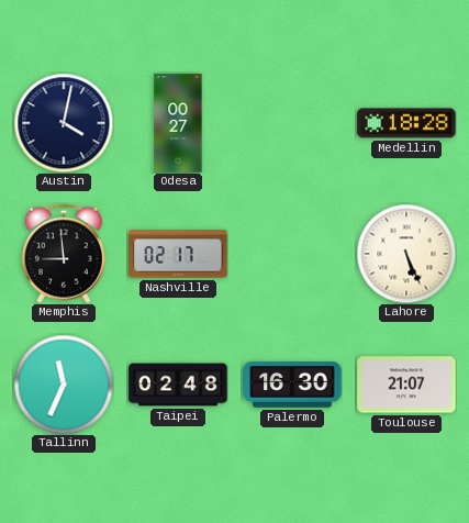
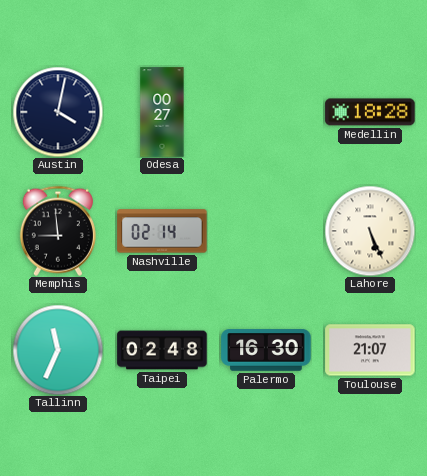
Nashville: 02:17 -> 02:14 (162, 231)
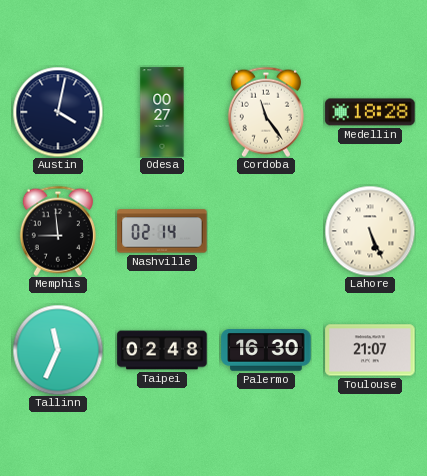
Cordoba: none -> 11:24 (266, 112)
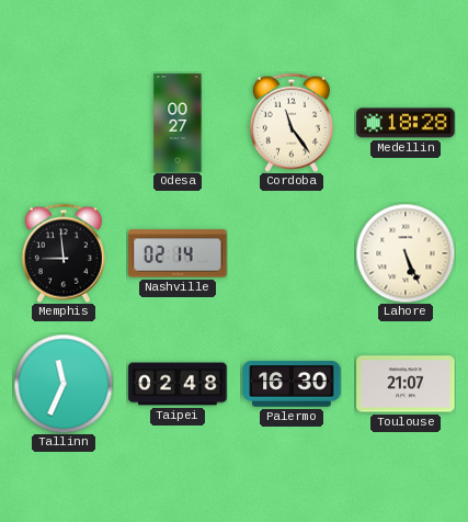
Austin: 4:02 -> none (58, 112)
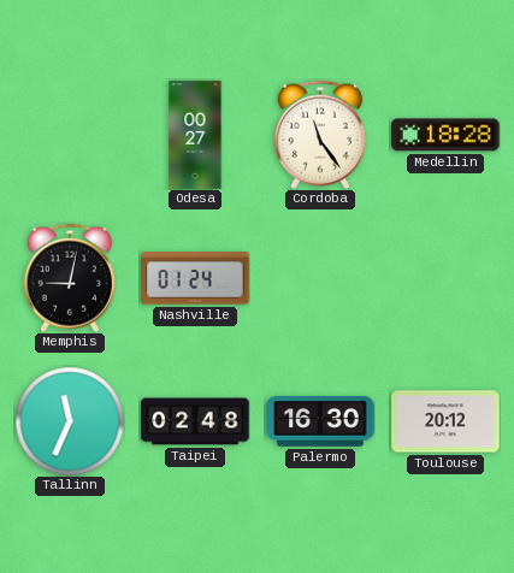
Memphis: 8:59 -> 9:02 (70, 278)
Nashville: 02:14 -> 01:24 (195, 278)
Lahore: 5:26 -> none (406, 253)
Toulouse: 21:07 -> 20:12 (445, 421)
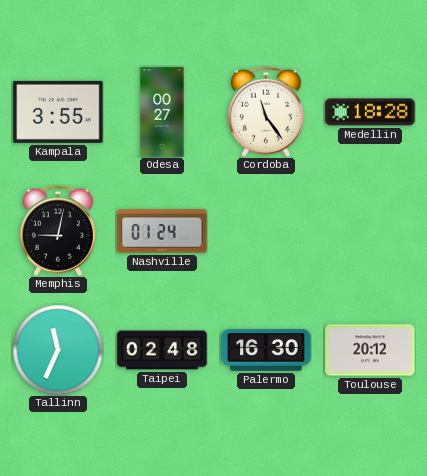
Kampala: none -> 3:55 (58, 112)
